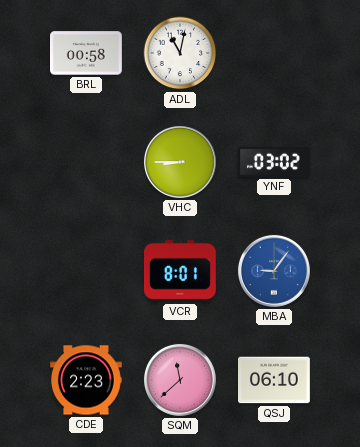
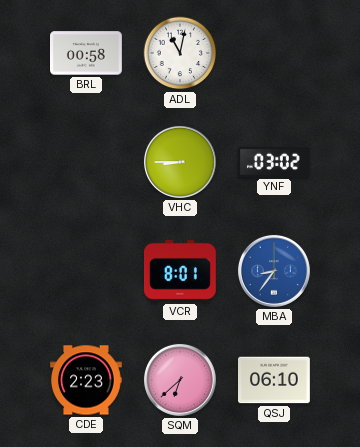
MBA: 9:06 -> 8:36 (274, 271)
SQM: 11:38 -> 6:38 (180, 380)
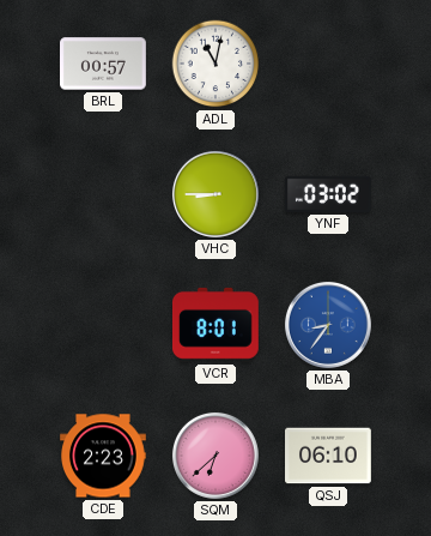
BRL: 00:58 -> 00:57 (104, 64)
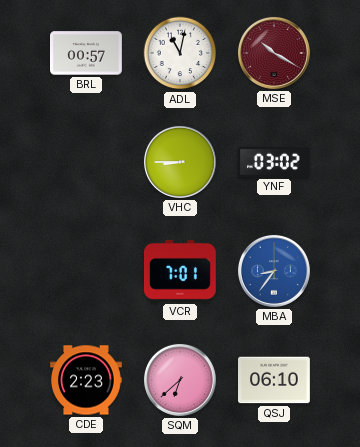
MSE: none -> 10:20 (274, 53)
VCR: 8:01 -> 7:01 (180, 271)
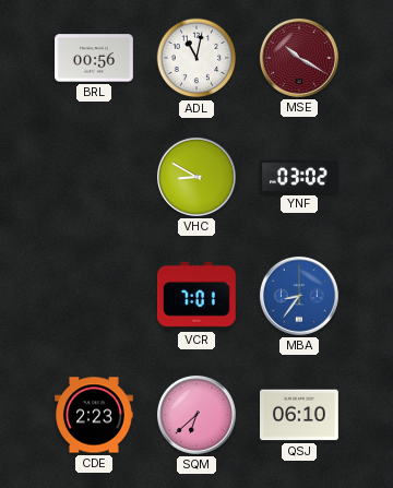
BRL: 00:57 -> 00:56 (95, 58)
VHC: 8:45 -> 8:50 (196, 177)
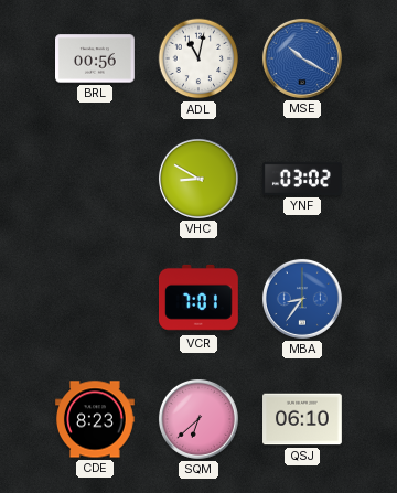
MSE dial: burgundy -> blue (302, 58)
CDE: 2:23 -> 8:23 (96, 419)
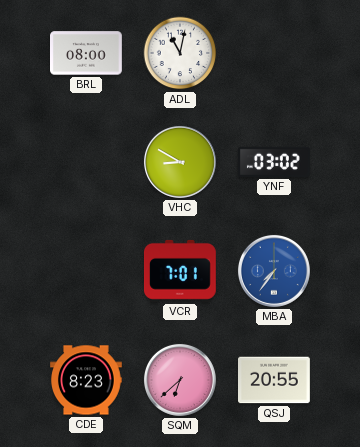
BRL: 00:56 -> 08:00 (87, 53)
MSE: 10:20 -> none (302, 58)
MBA: 8:36 -> 7:36 (274, 271)
QSJ: 06:10 -> 20:55 (275, 380)
